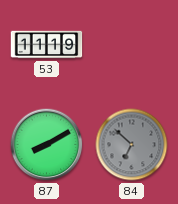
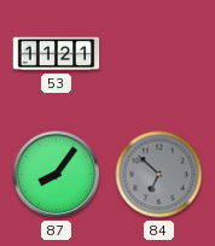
53: 11:19 -> 11:21 (57, 54)
87: 8:10 -> 8:06 (57, 175)
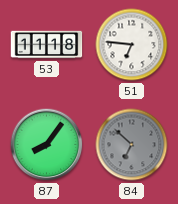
53: 11:21 -> 11:18 (47, 45)
51: none -> 6:46 (132, 45)
